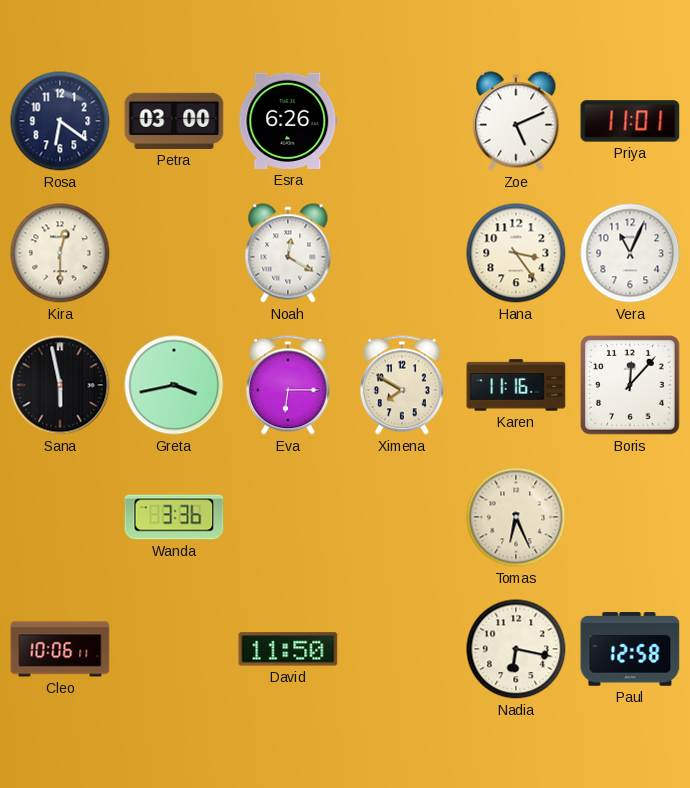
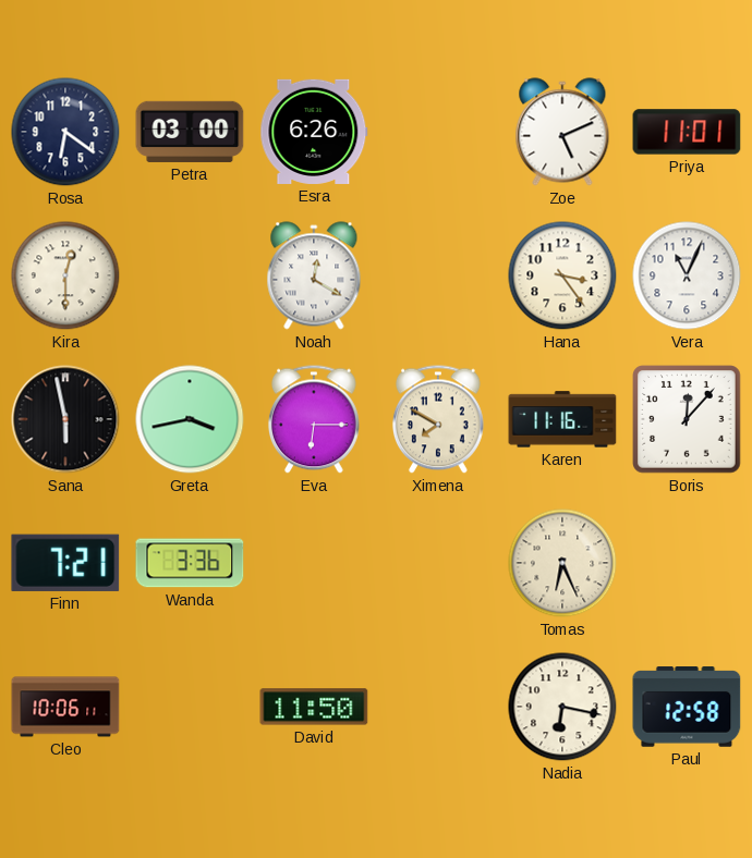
Finn: none -> 7:21 (65, 563)
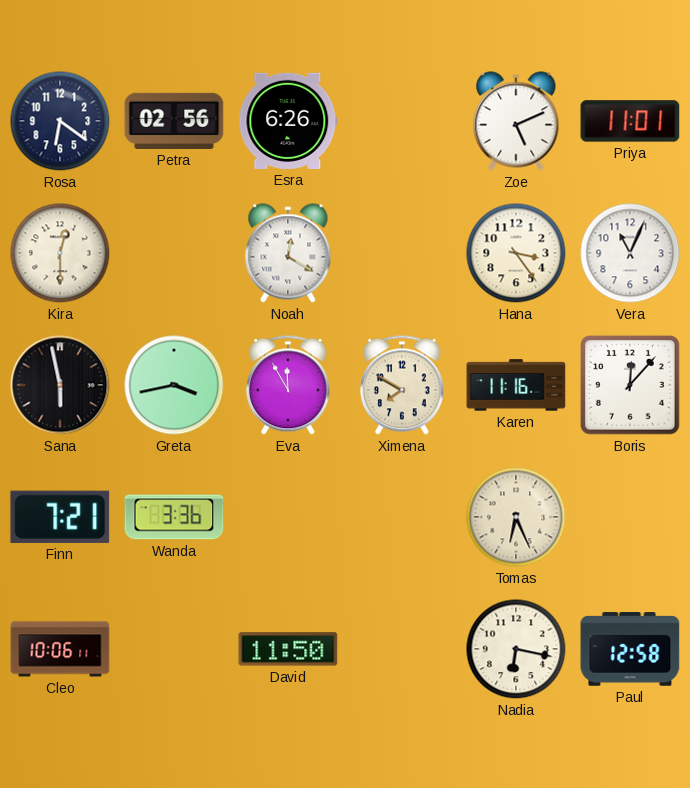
Petra: 03:00 -> 02:56 (174, 121)
Eva: 6:15 -> 11:55 (288, 385)
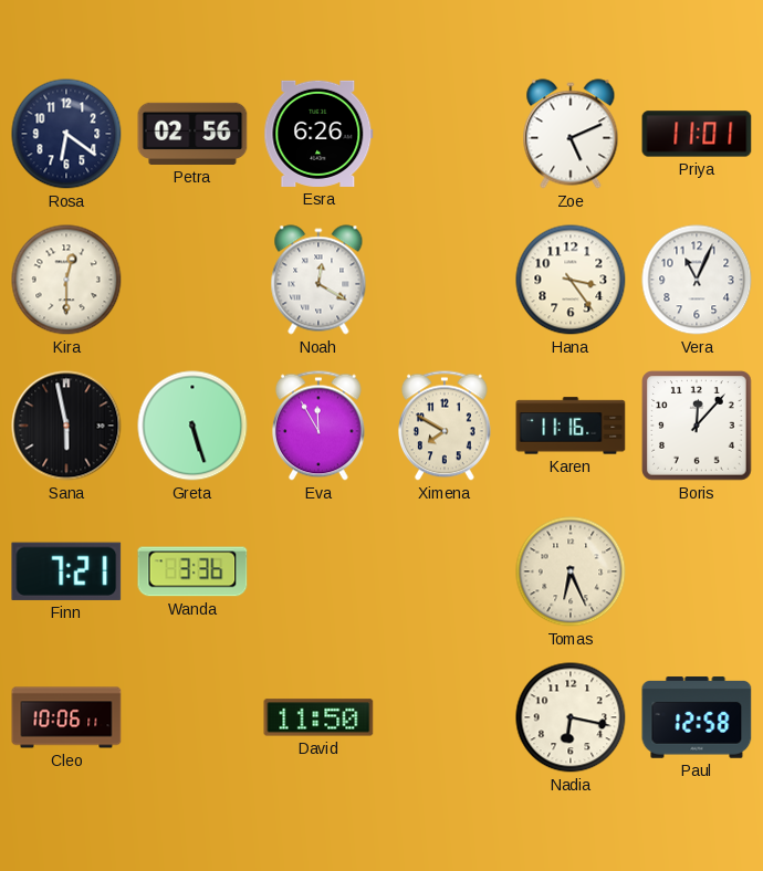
Greta: 3:43 -> 5:27 (192, 426)
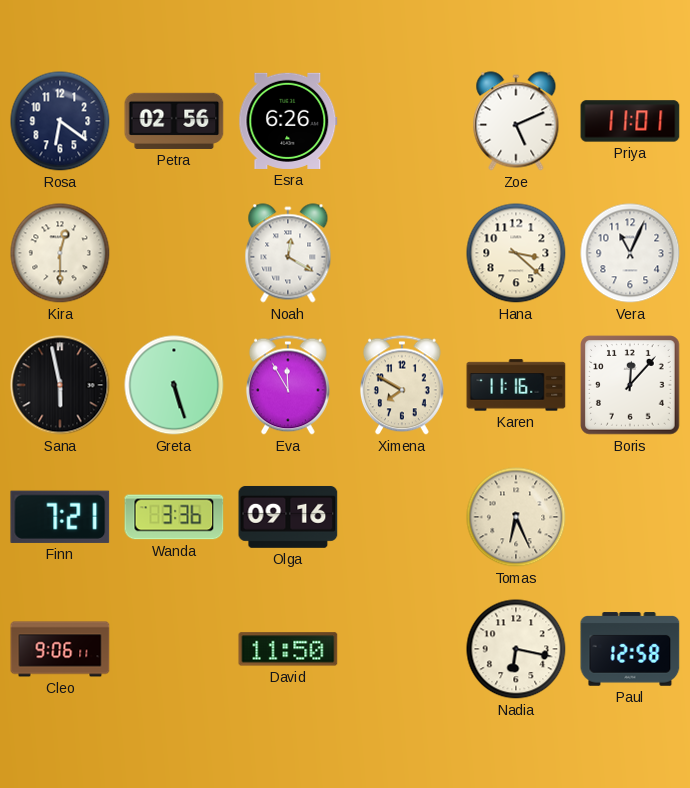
Hana: 3:24 -> 3:22 (516, 253)
Olga: none -> 09:16 (288, 517)
Cleo: 10:06 -> 9:06 (60, 649)
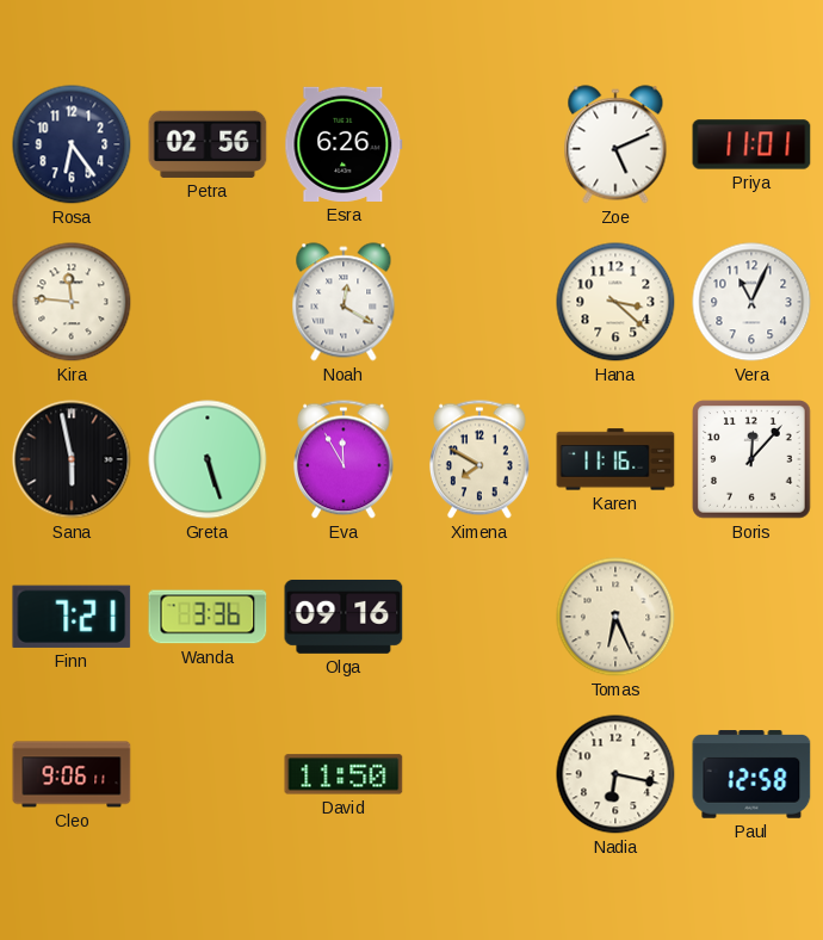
Rosa: 6:21 -> 6:24 (72, 144)
Kira: 12:30 -> 11:46 (72, 302)
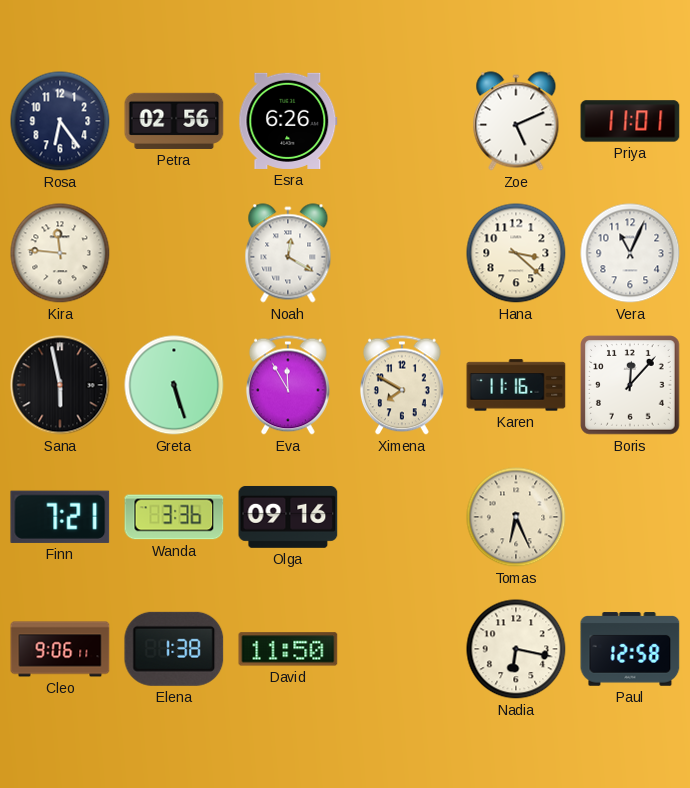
Elena: none -> 1:38 (174, 649)
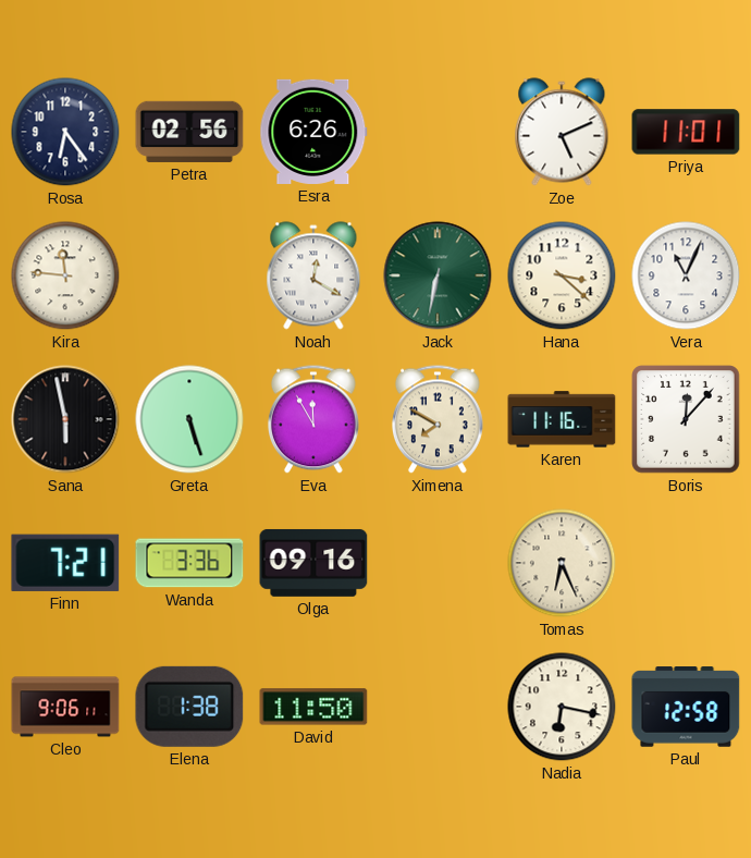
Jack: none -> 6:32 (438, 275)
